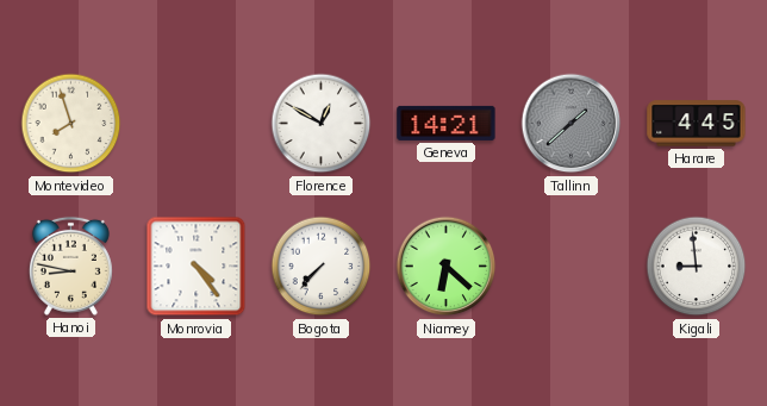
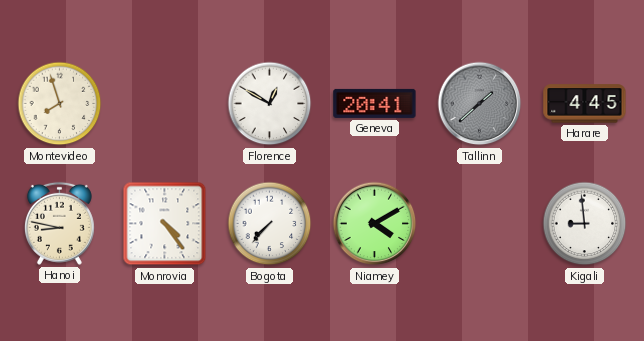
Geneva: 14:21 -> 20:41 (375, 103)
Niamey: 6:22 -> 4:10 (375, 224)
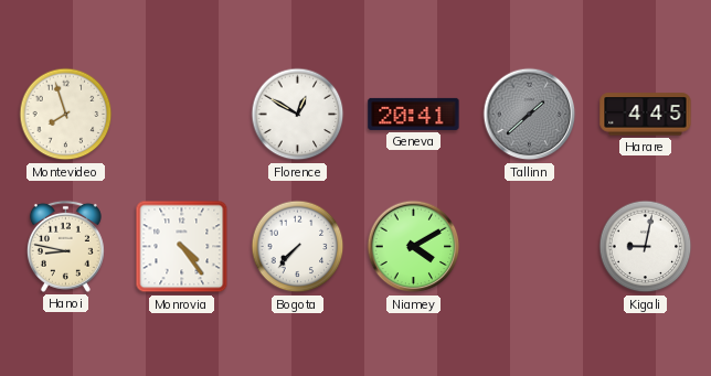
Kigali: 8:59 -> 9:02 (646, 247)
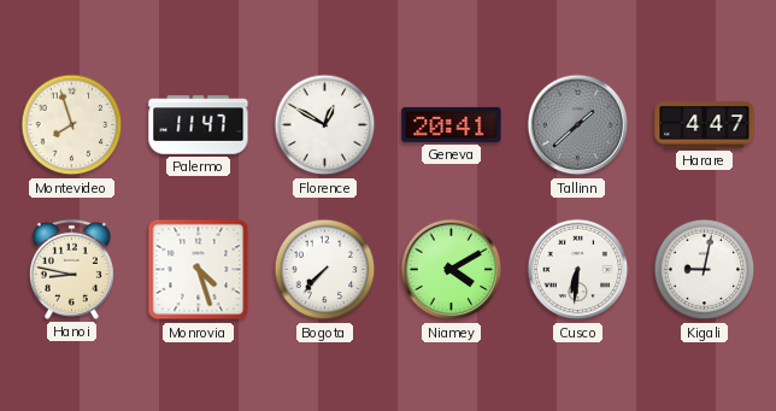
Palermo: none -> 11:47 (199, 125)
Harare: 4:45 -> 4:47 (705, 125)
Monrovia: 4:24 -> 4:27 (199, 270)
Cusco: none -> 6:31 (578, 270)
